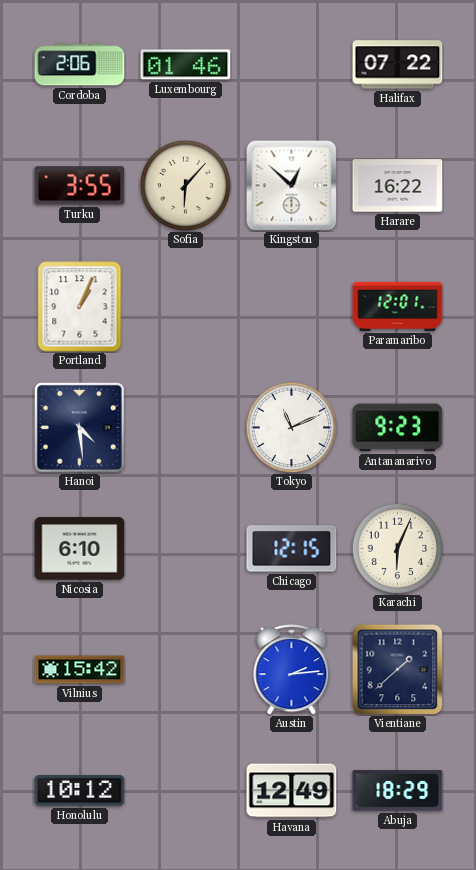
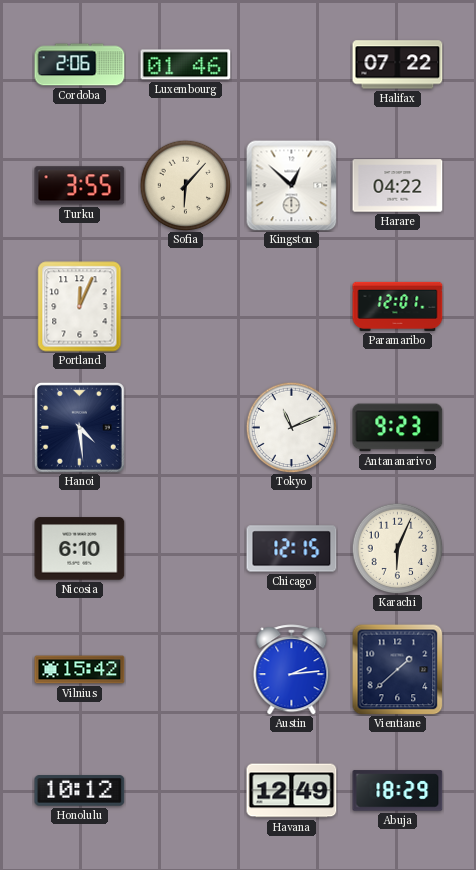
Harare: 16:22 -> 04:22 (398, 186)
Portland: 1:04 -> 12:04 (80, 307)
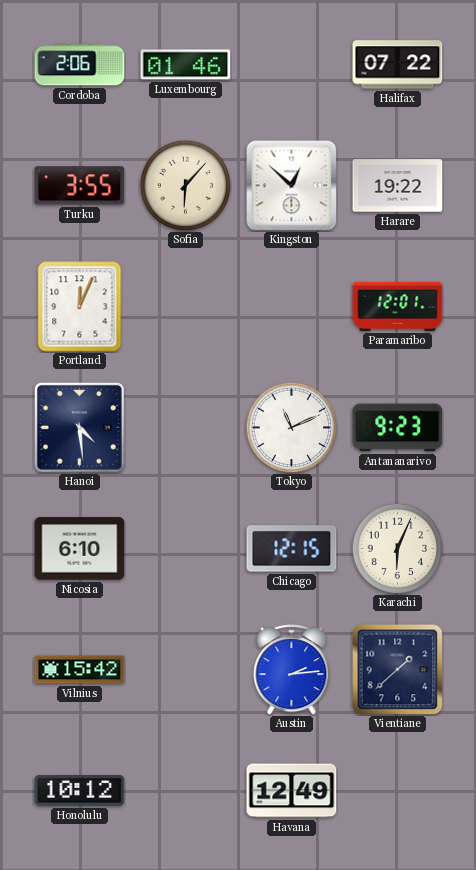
Harare: 04:22 -> 19:22 (398, 186)
Abuja: 18:29 -> none (398, 791)
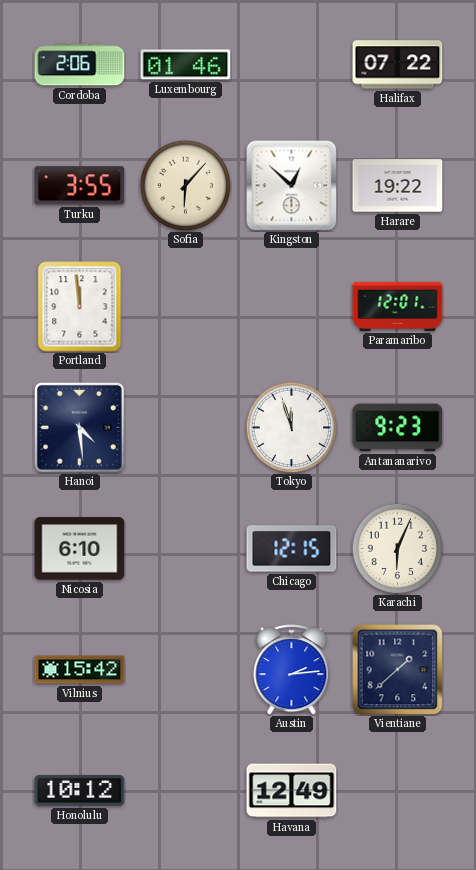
Portland: 12:04 -> 11:59 (80, 307)
Tokyo: 11:11 -> 11:57 (291, 427)
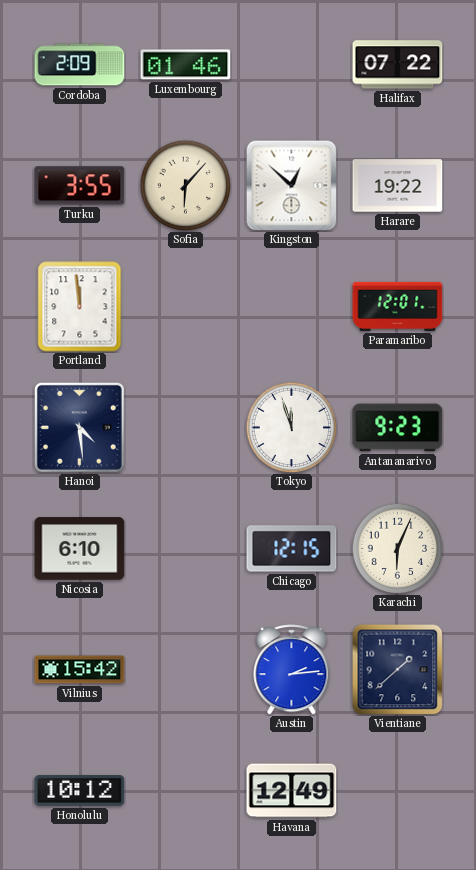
Cordoba: 2:06 -> 2:09 (80, 65)
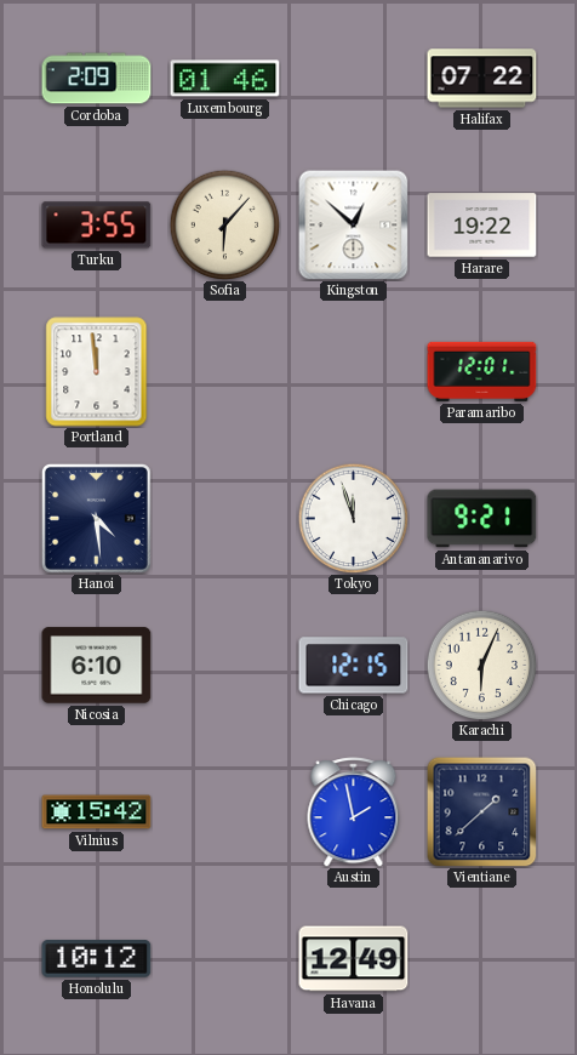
Antananarivo: 9:23 -> 9:21 (482, 519)
Austin: 2:14 -> 1:58 (354, 812)
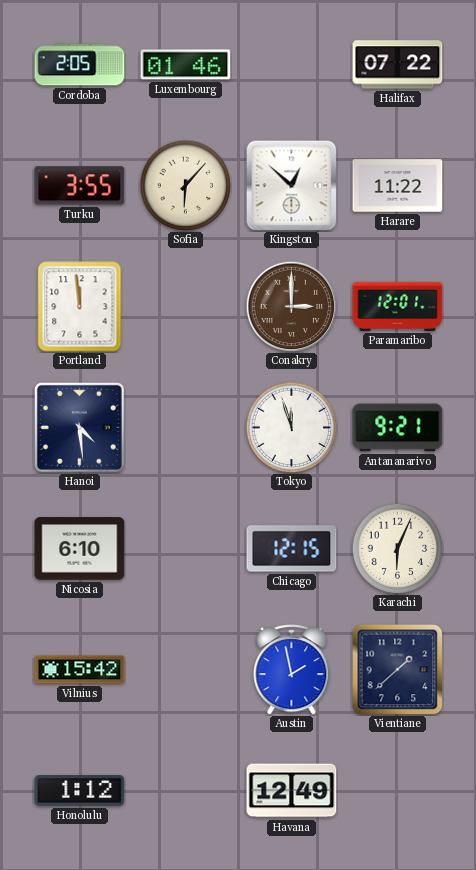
Cordoba: 2:09 -> 2:05 (80, 65)
Harare: 19:22 -> 11:22 (398, 186)
Conakry: none -> 3:00 (291, 306)
Honolulu: 10:12 -> 1:12 (80, 791)
